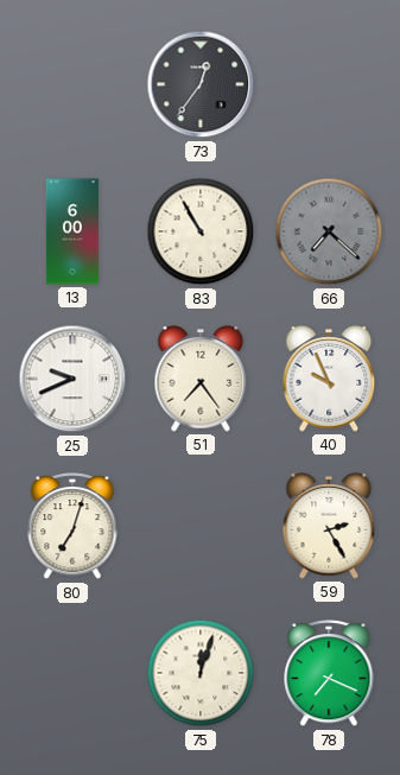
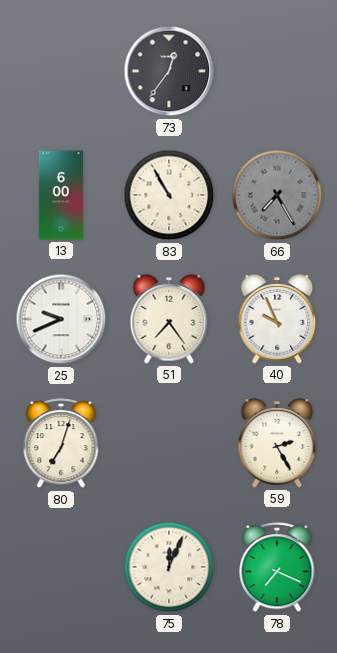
66: 7:22 -> 7:25 (277, 195)
75: 12:03 -> 12:04 (169, 567)
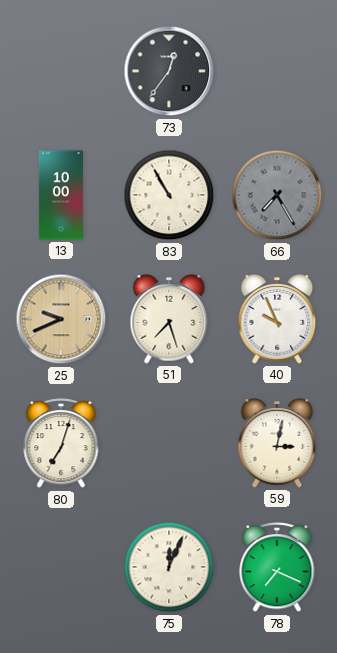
13: 6:00 -> 10:00 (61, 195)
25 dial: white -> champagne (61, 319)
51: 7:24 -> 7:27 (169, 319)
59: 2:25 -> 3:02 (277, 443)
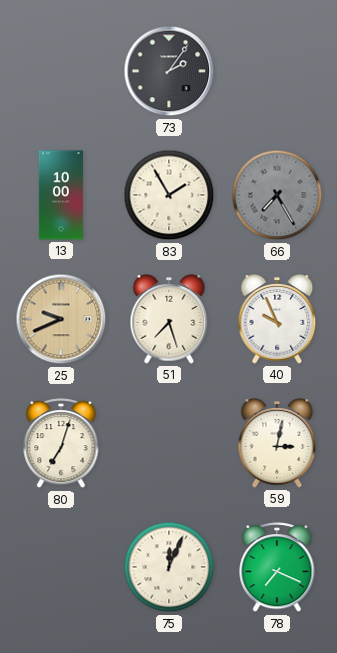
73: 12:36 -> 2:06 (169, 71)
83: 10:55 -> 1:55 (169, 195)
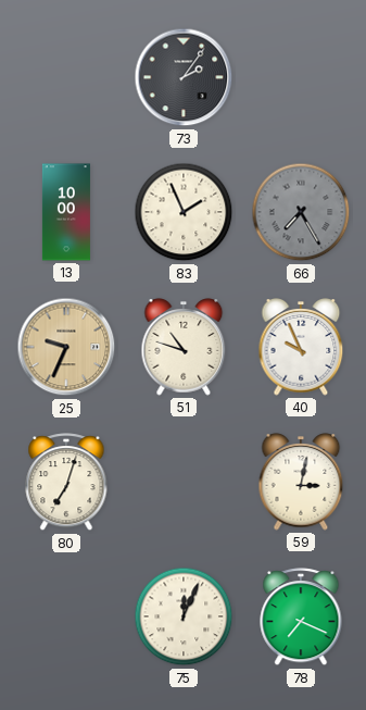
83: 1:55 -> 1:56 (184, 212)
25: 9:41 -> 9:34 (66, 347)
51: 7:27 -> 10:48 (184, 347)
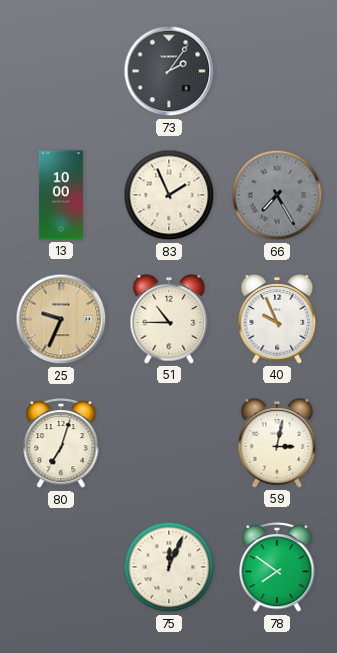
51: 10:48 -> 10:45 (169, 319)
78: 7:19 -> 7:51 (277, 568)
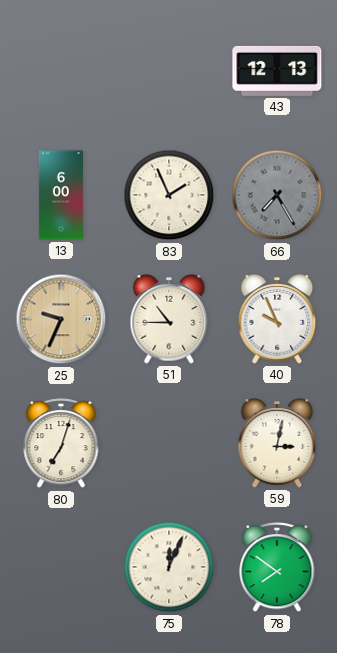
73: 2:06 -> none (169, 71)
43: none -> 12:13 (277, 71)
13: 10:00 -> 6:00 (61, 195)
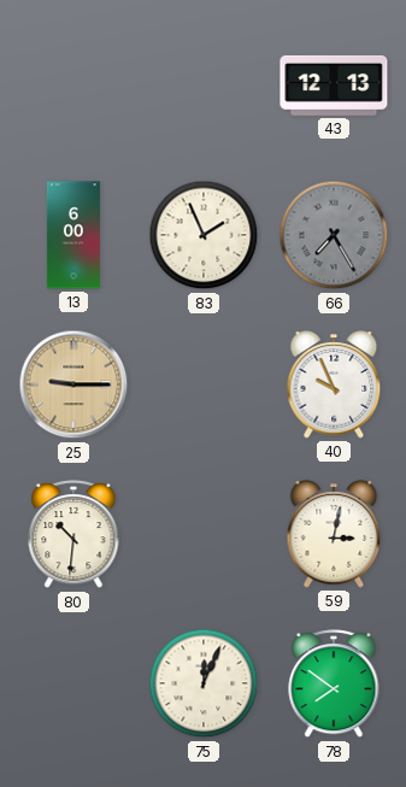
25: 9:34 -> 9:15 (73, 384)
51: 10:45 -> none (169, 319)
80: 7:03 -> 10:31 (73, 535)
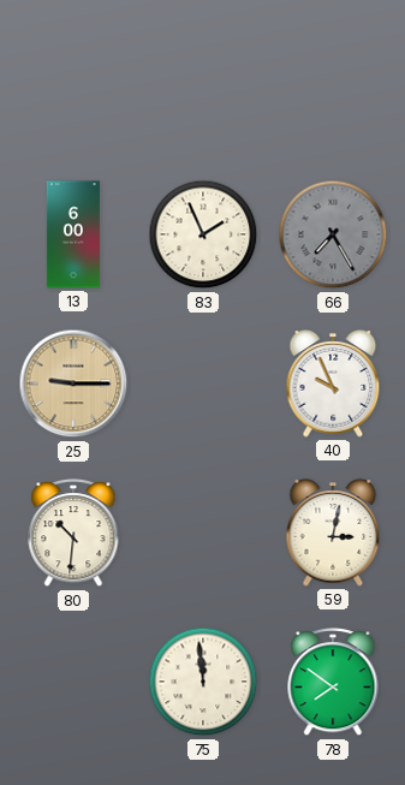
43: 12:13 -> none (334, 86)
75: 12:04 -> 11:59 (203, 682)
